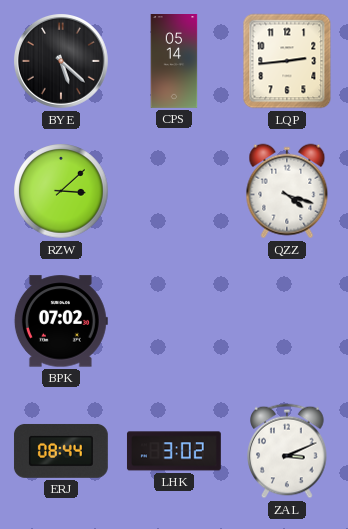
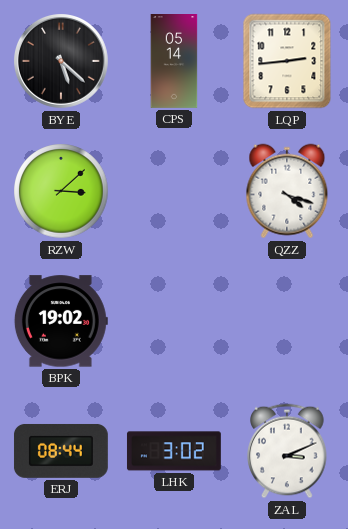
BPK: 07:02 -> 19:02 (61, 321)
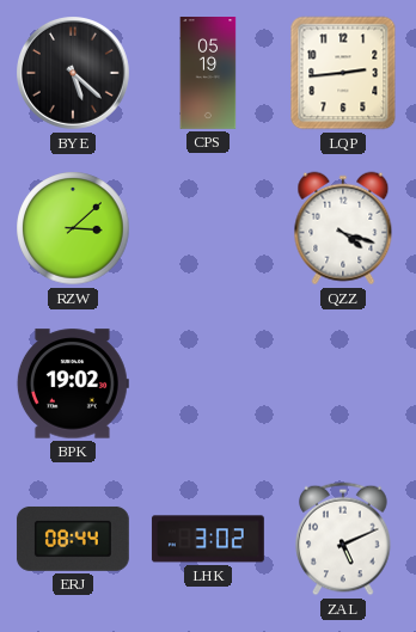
CPS: 05:14 -> 05:19 (208, 74)
ZAL: 3:11 -> 5:11 (343, 539)
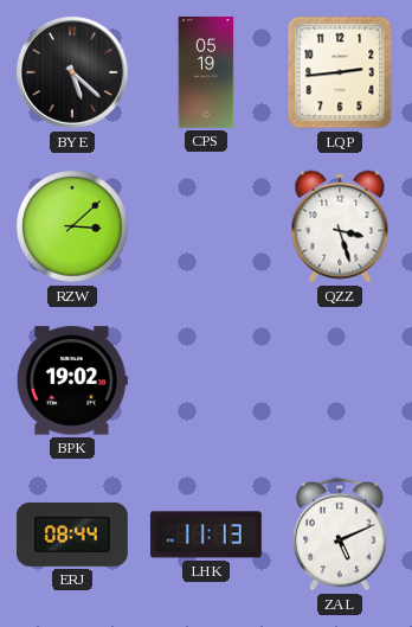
QZZ: 4:18 -> 3:27 (340, 226)
LHK: 3:02 -> 11:13 (206, 535)
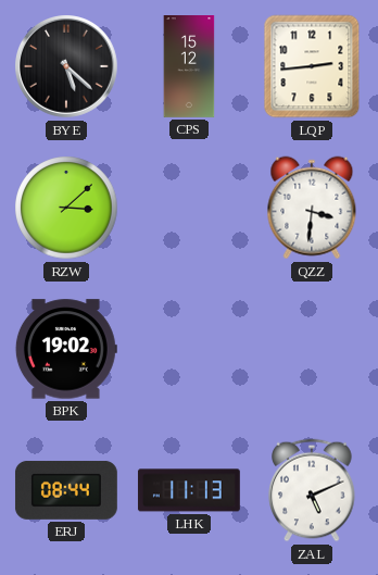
CPS: 05:19 -> 15:12 (189, 67)
QZZ: 3:27 -> 3:31 (312, 208)
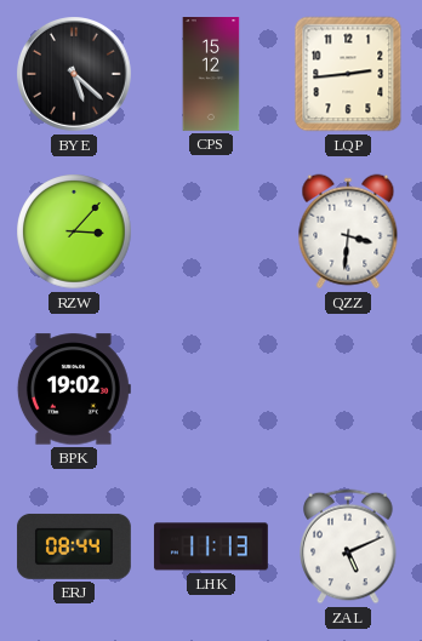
RZW: 3:08 -> 3:07 (74, 231)
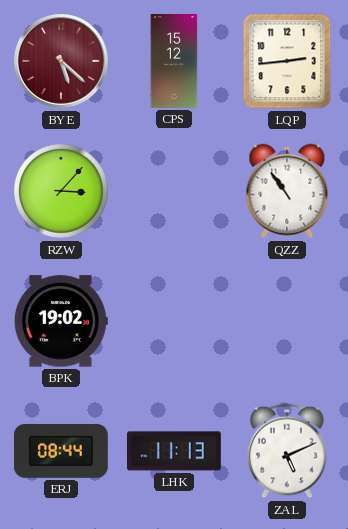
BYE dial: black -> burgundy (62, 62)
QZZ: 3:31 -> 10:54 (287, 191)
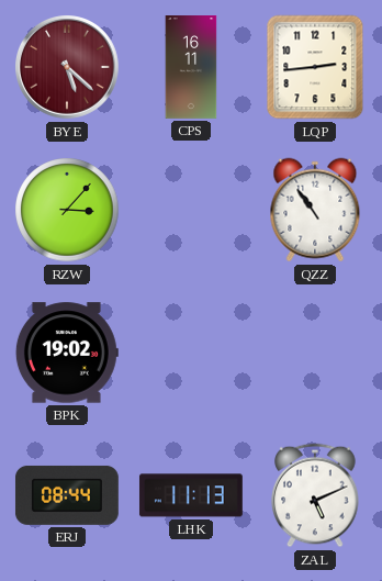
CPS: 15:12 -> 16:11 (191, 68)
